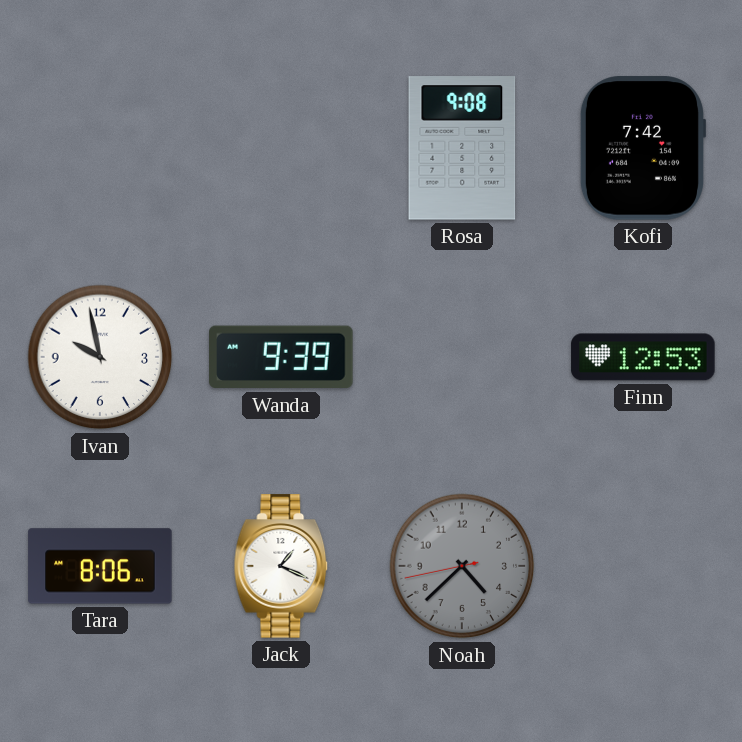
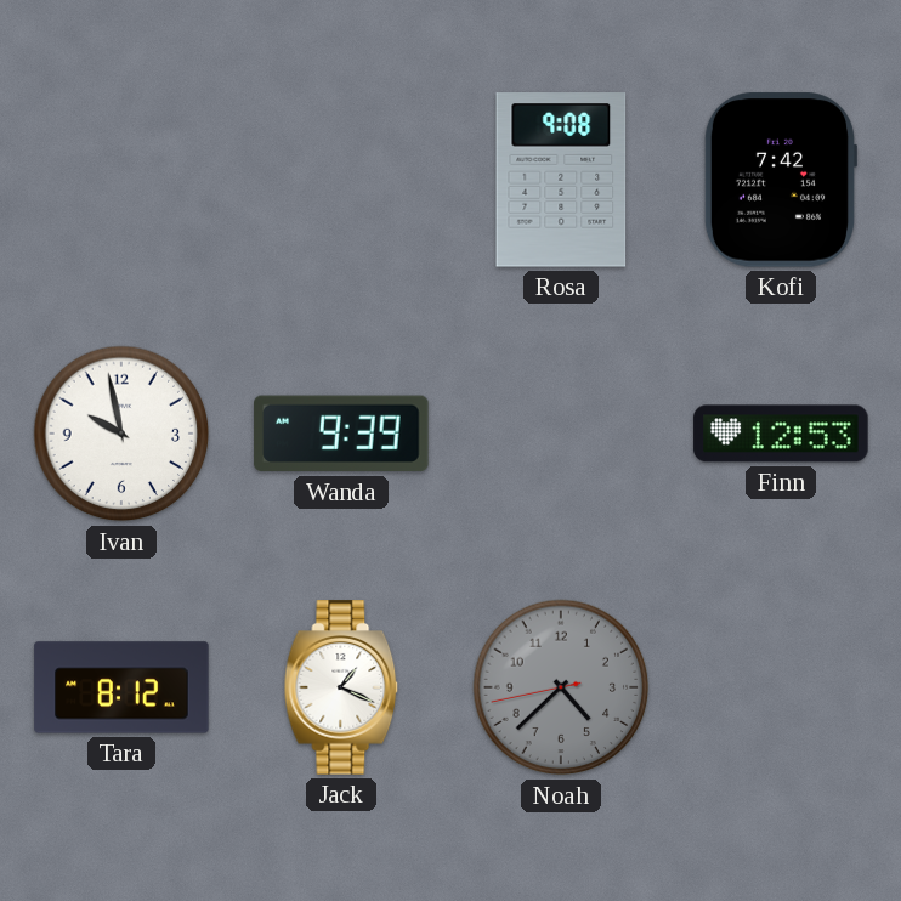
Tara: 8:06 -> 8:12 (121, 687)
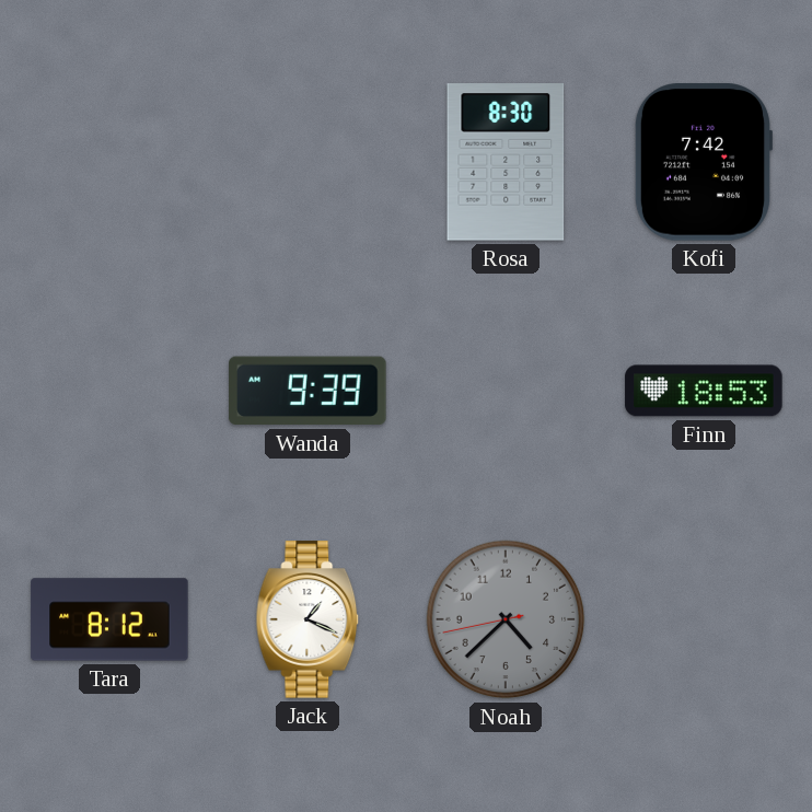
Rosa: 9:08 -> 8:30 (506, 162)
Ivan: 9:58 -> none (121, 433)
Finn: 12:53 -> 18:53 (704, 391)
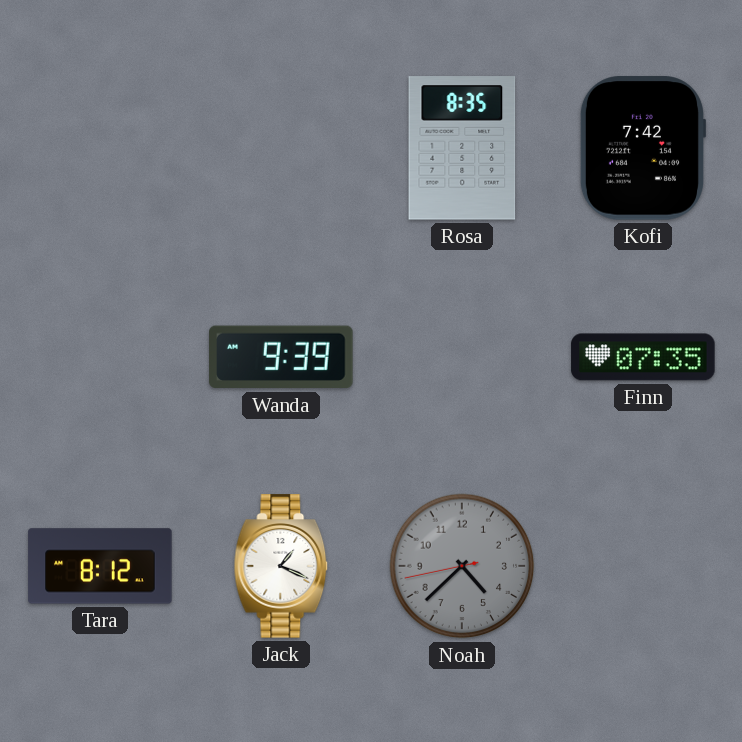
Rosa: 8:30 -> 8:35 (462, 148)
Finn: 18:53 -> 07:35 (643, 357)
